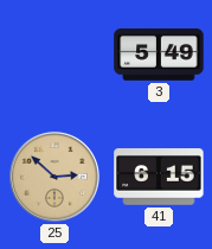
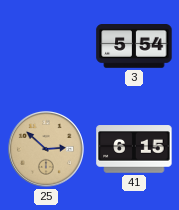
3: 5:49 -> 5:54 (134, 47)
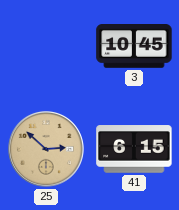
3: 5:54 -> 10:45 (134, 47)
